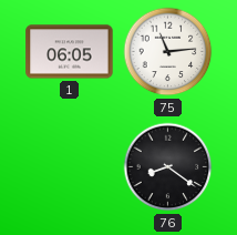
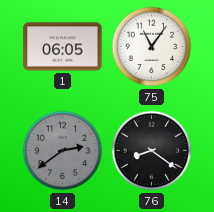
75: 11:14 -> 11:06 (152, 47)
14: none -> 2:39 (63, 151)
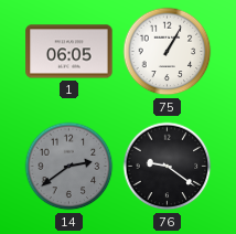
75: 11:06 -> 1:05 (168, 52)
76: 8:21 -> 9:21 (168, 167)
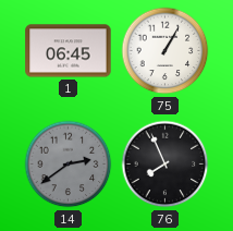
1: 06:05 -> 06:45 (69, 51)
76: 9:21 -> 7:56 (165, 165)
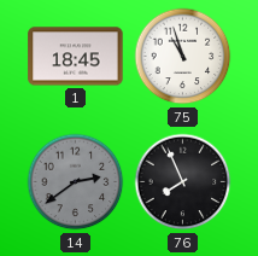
1: 06:45 -> 18:45 (76, 57)
75: 1:05 -> 10:57 (183, 57)
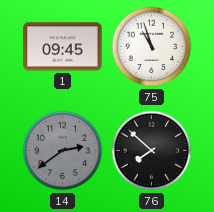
1: 18:45 -> 09:45 (63, 47)
76: 7:56 -> 7:52 (152, 151)
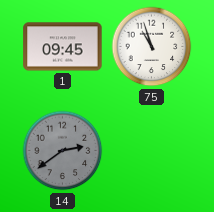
76: 7:52 -> none (152, 151)
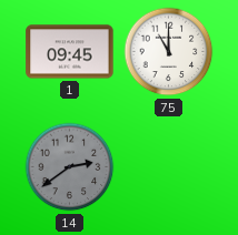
75: 10:57 -> 11:00 (169, 52)
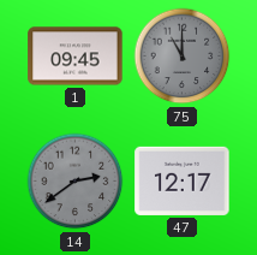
75 dial: white -> grey (183, 57)
47: none -> 12:17 (183, 180)
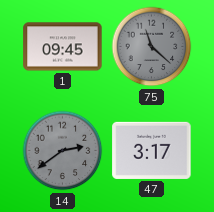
75: 11:00 -> 11:22 (152, 47)
47: 12:17 -> 3:17 (152, 150)
